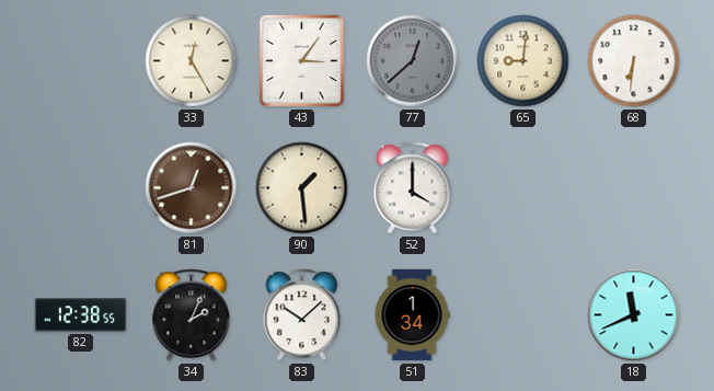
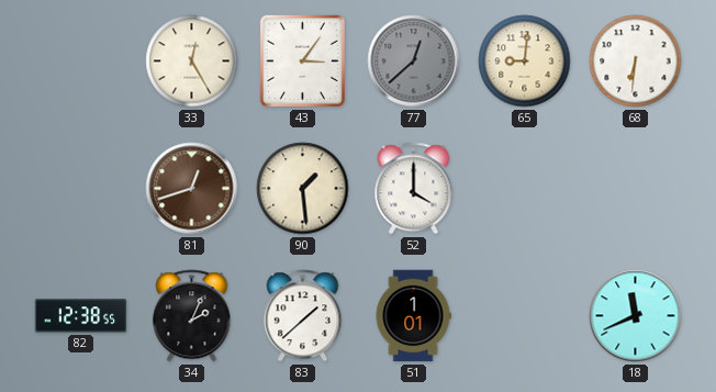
83: 10:08 -> 1:38 (303, 316)
51: 1:34 -> 1:01 (413, 316)
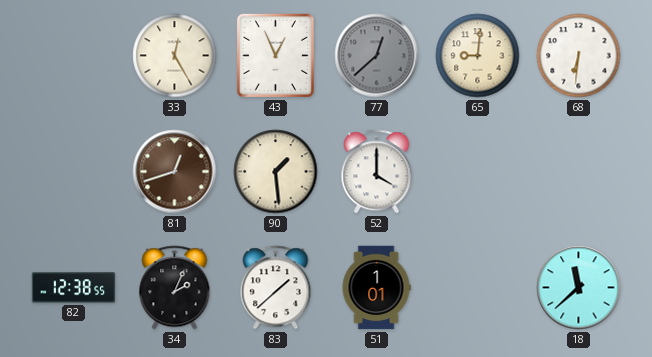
43: 3:06 -> 12:56 (275, 55)
18: 11:41 -> 11:38 (579, 288)
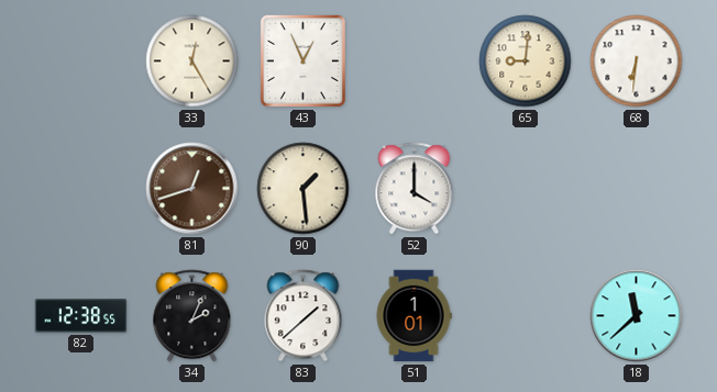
77: 12:38 -> none (377, 56)
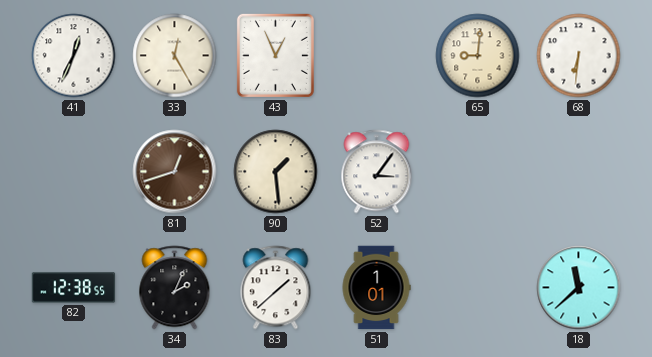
41: none -> 12:34 (74, 56)
52: 4:00 -> 3:06 (377, 172)
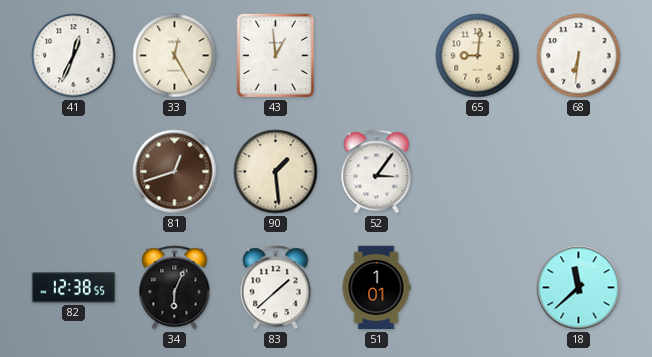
43: 12:56 -> 12:59 (275, 55)
34: 2:04 -> 6:04 (175, 288)
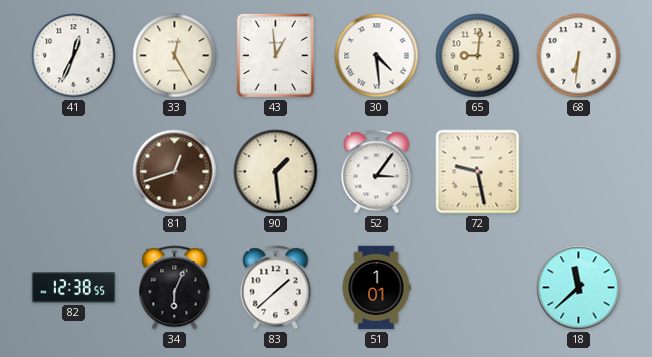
30: none -> 4:29 (377, 56)
72: none -> 9:28 (478, 172)
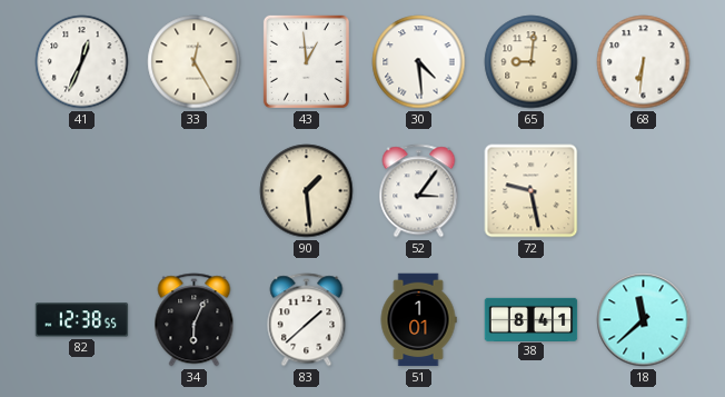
81: 12:42 -> none (175, 172)
38: none -> 8:41 (532, 319)
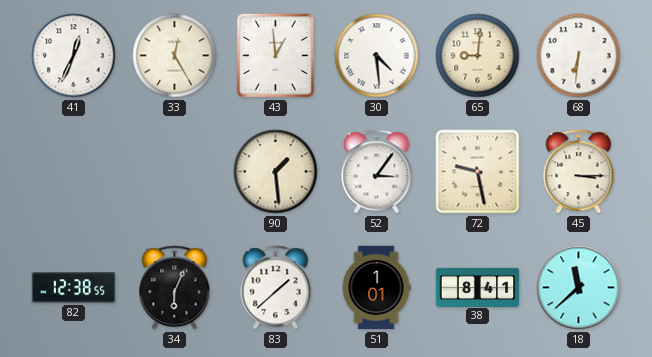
45: none -> 3:15 (579, 172)
